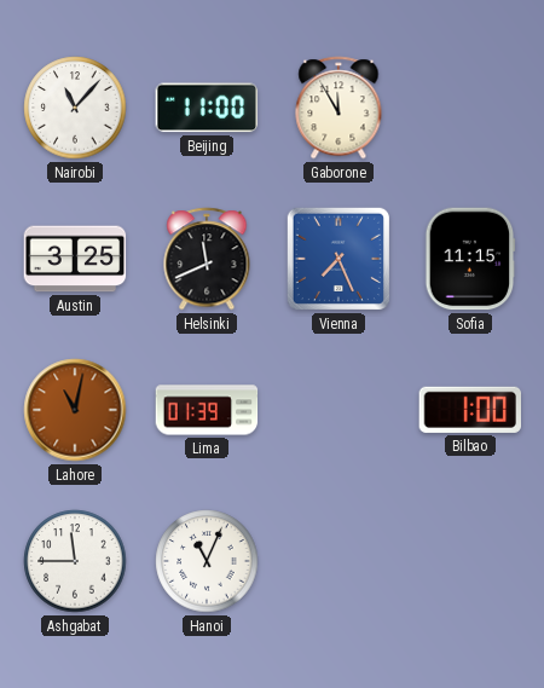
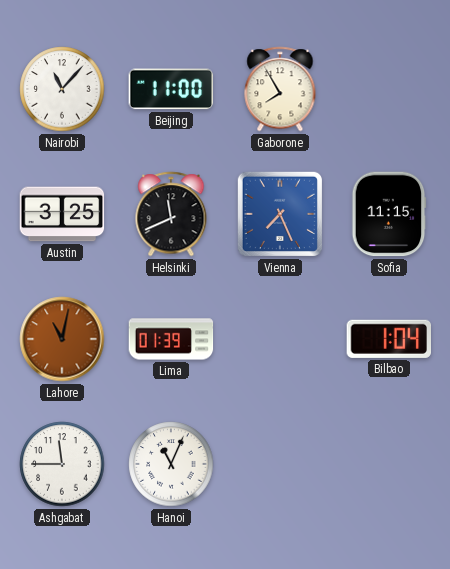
Gaborone: 11:55 -> 7:55 (280, 89)
Bilbao: 1:00 -> 1:04 (388, 339)
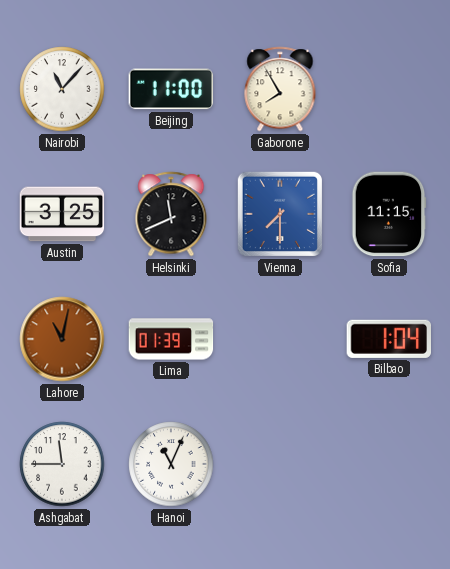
Vienna: 7:26 -> 7:30 (280, 214)
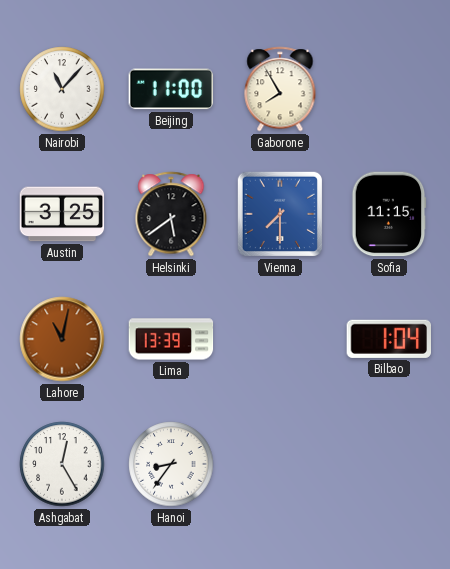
Helsinki: 11:41 -> 5:39 (171, 214)
Lima: 01:39 -> 13:39 (171, 339)
Ashgabat: 11:45 -> 12:25 (62, 464)
Hanoi: 11:04 -> 8:36 (171, 464)
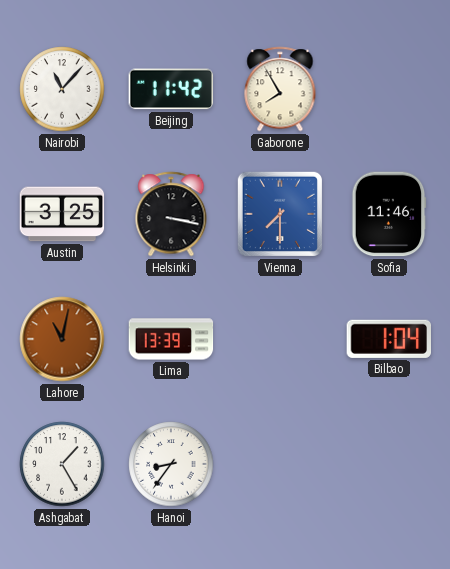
Beijing: 11:00 -> 11:42 (171, 89)
Helsinki: 5:39 -> 3:17 (171, 214)
Sofia: 11:15 -> 11:46 (389, 214)
Ashgabat: 12:25 -> 1:25 (62, 464)
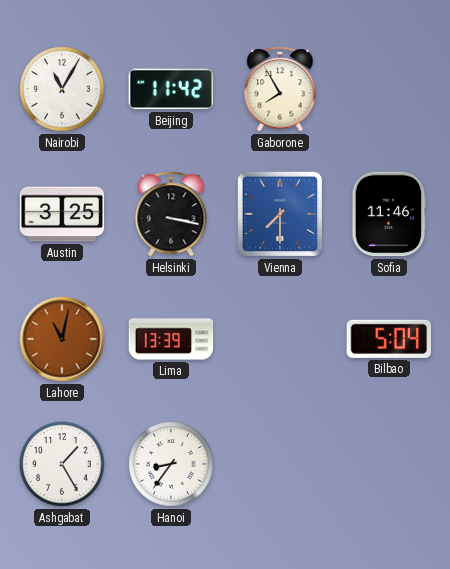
Nairobi: 11:07 -> 11:05 (62, 89)
Bilbao: 1:04 -> 5:04 (388, 339)
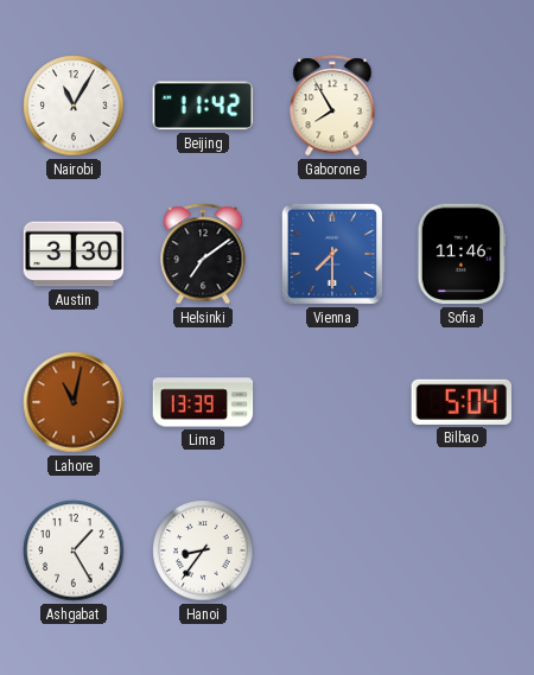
Austin: 3:25 -> 3:30 (74, 254)
Helsinki: 3:17 -> 7:09 (203, 254)
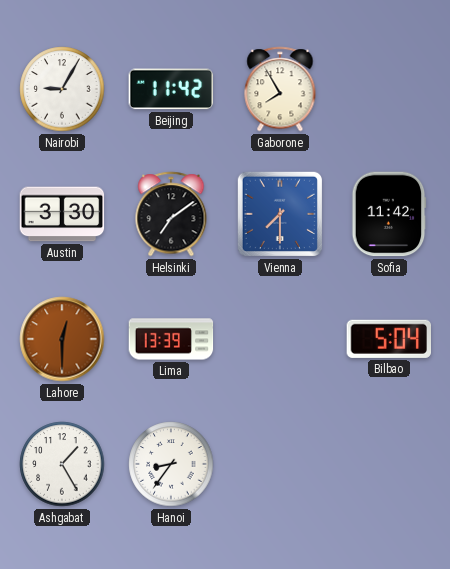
Nairobi: 11:05 -> 9:05 (62, 89)
Sofia: 11:46 -> 11:42 (389, 214)
Lahore: 11:02 -> 12:30 (62, 339)
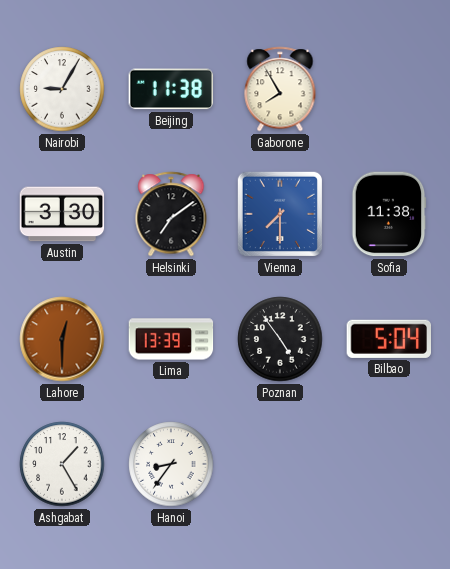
Beijing: 11:42 -> 11:38 (171, 89)
Sofia: 11:42 -> 11:38 (389, 214)
Poznan: none -> 4:54 (280, 339)
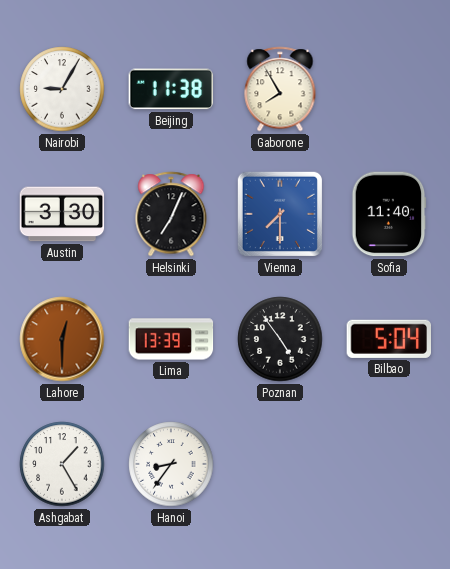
Helsinki: 7:09 -> 7:04 (171, 214)
Sofia: 11:38 -> 11:40 (389, 214)
